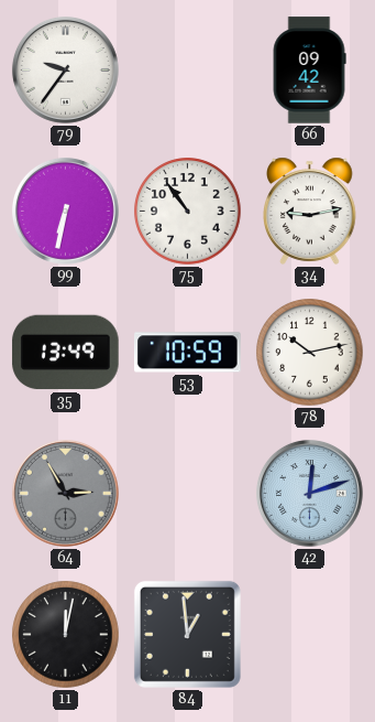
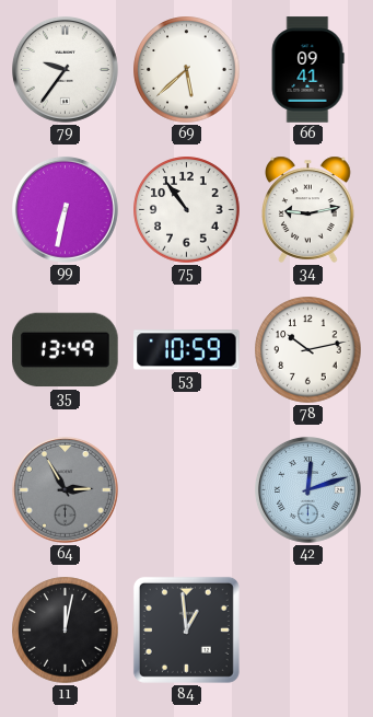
69: none -> 5:38 (187, 70)
66: 09:42 -> 09:41 (307, 70)
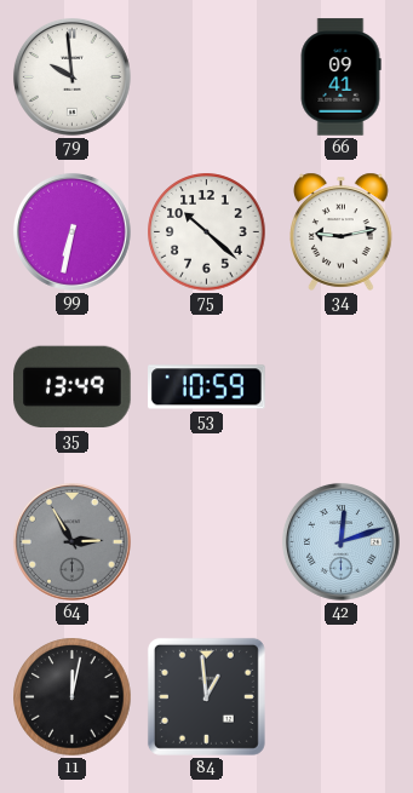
79: 9:36 -> 9:59 (71, 76)
69: 5:38 -> none (187, 70)
75: 10:54 -> 10:22 (207, 232)
78: 10:13 -> none (308, 350)
